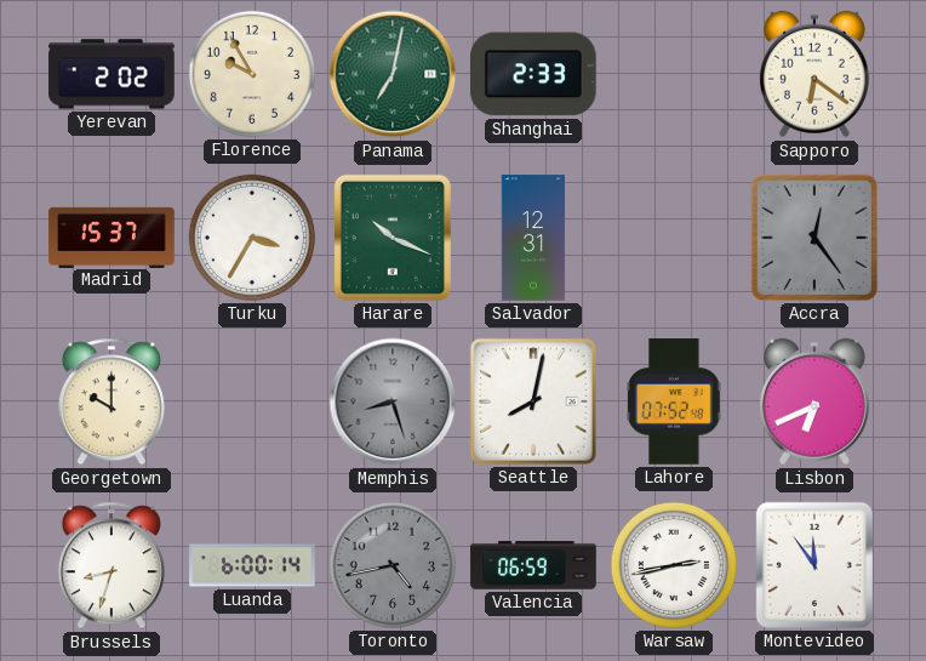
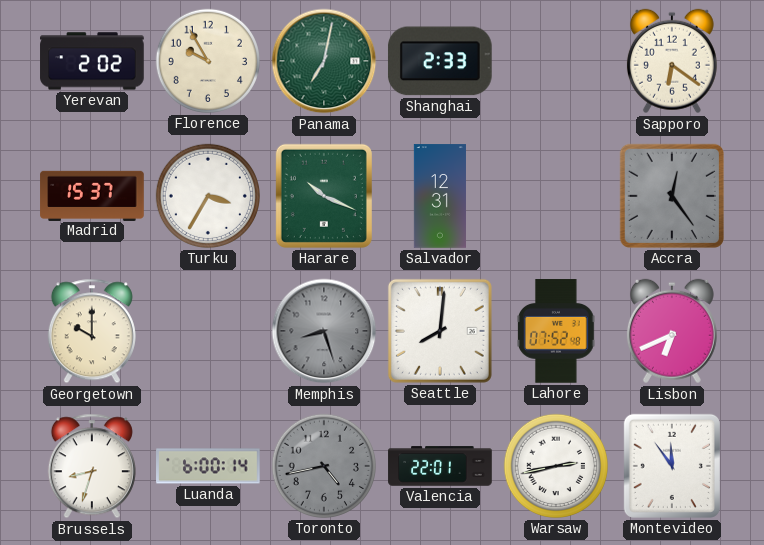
Seattle: 8:02 -> 8:01 (440, 331)
Valencia: 06:59 -> 22:01 (440, 466)
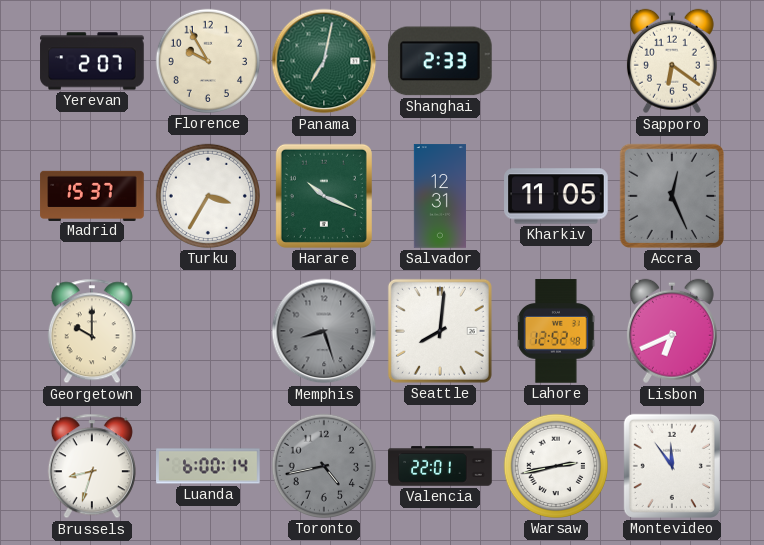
Yerevan: 2:02 -> 2:07 (92, 61)
Kharkiv: none -> 11:05 (556, 196)
Accra: 12:24 -> 12:26 (672, 196)
Lahore: 07:52 -> 12:52 (556, 331)
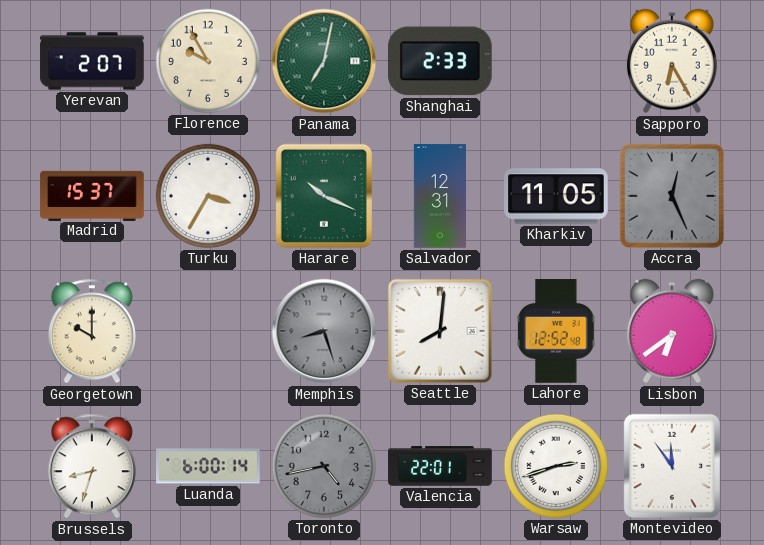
Sapporo: 6:21 -> 6:25 (672, 61)
Lisbon: 6:41 -> 6:39 (672, 331)
Warsaw: 2:43 -> 2:42 (556, 466)
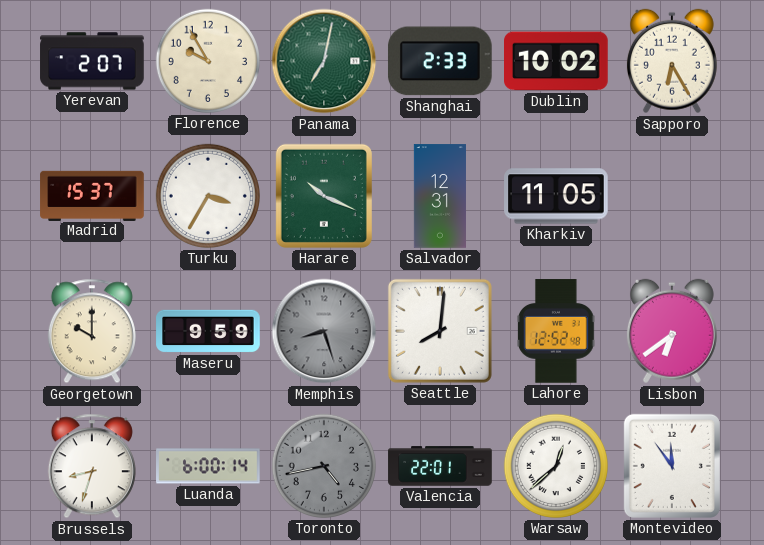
Dublin: none -> 10:02 (557, 61)
Accra: 12:26 -> none (672, 196)
Maseru: none -> 9:59 (208, 331)
Warsaw: 2:42 -> 12:38 (556, 466)
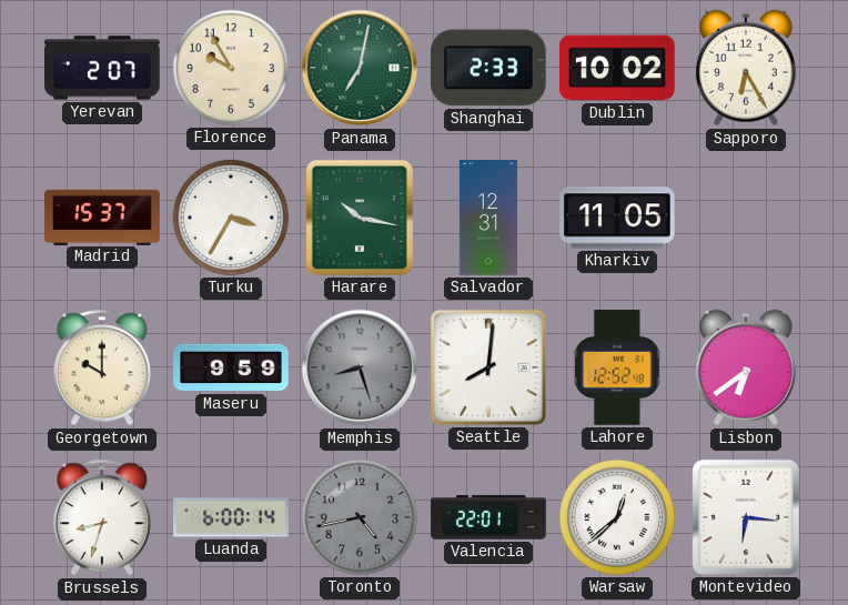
Harare: 10:19 -> 10:17 (360, 218)
Montevideo: 11:54 -> 6:16 (746, 517)
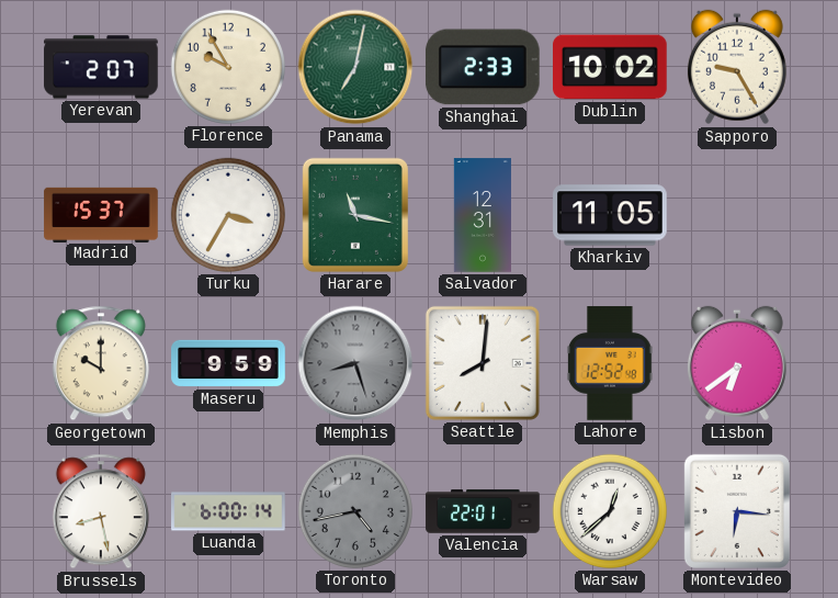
Sapporo: 6:25 -> 9:25 (737, 67)
Harare: 10:17 -> 11:17 (355, 215)
Brussels: 8:33 -> 8:28 (101, 511)
